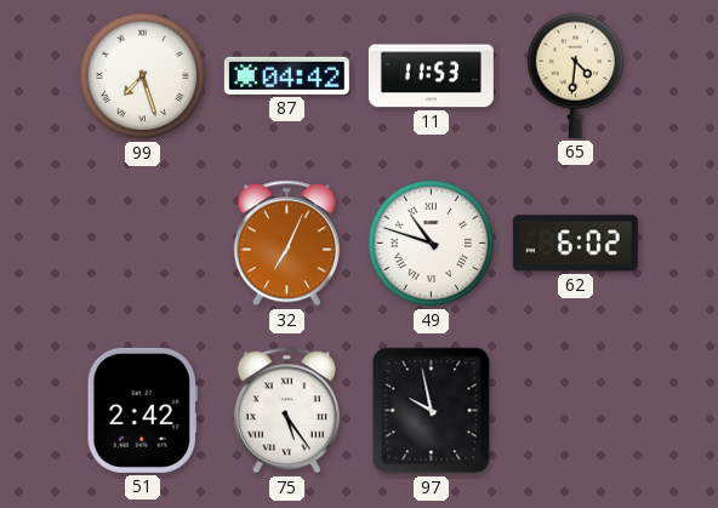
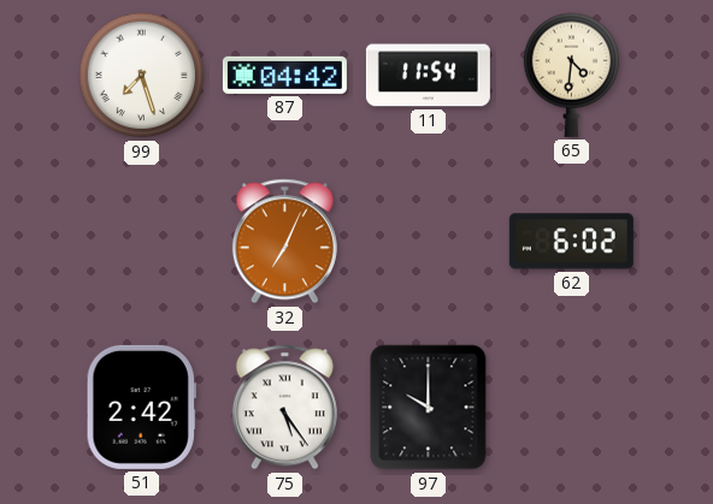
11: 11:53 -> 11:54 (428, 76)
49: 10:48 -> none (432, 244)
97: 9:58 -> 10:00 (429, 408)
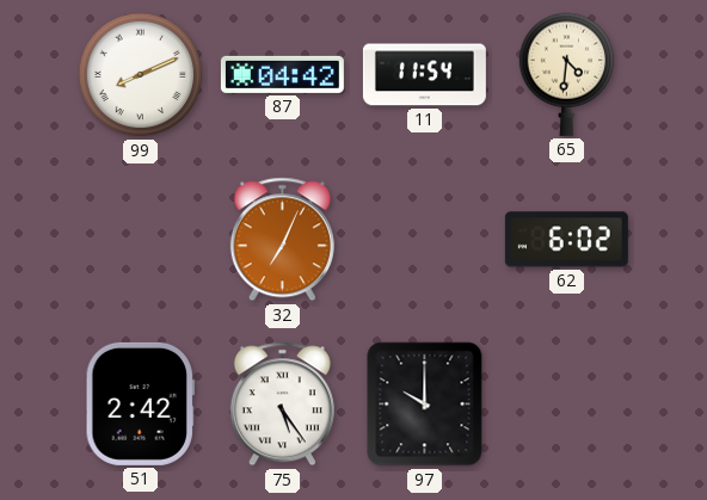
99: 7:27 -> 8:11 (141, 75)
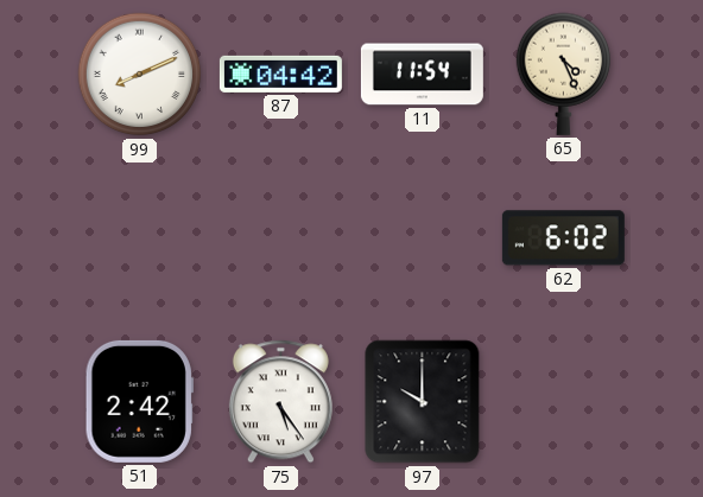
65: 4:31 -> 4:26 (564, 74)
32: 7:04 -> none (282, 240)
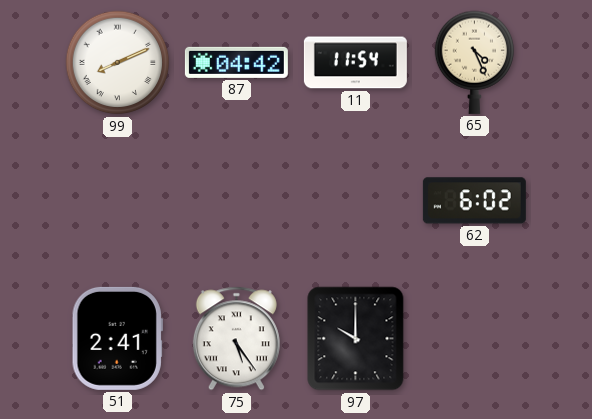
51: 2:42 -> 2:41 (117, 338)
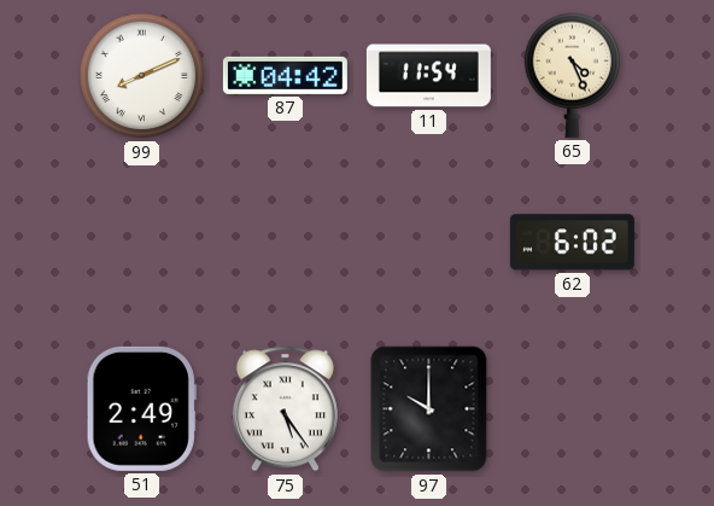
51: 2:41 -> 2:49 (141, 408)
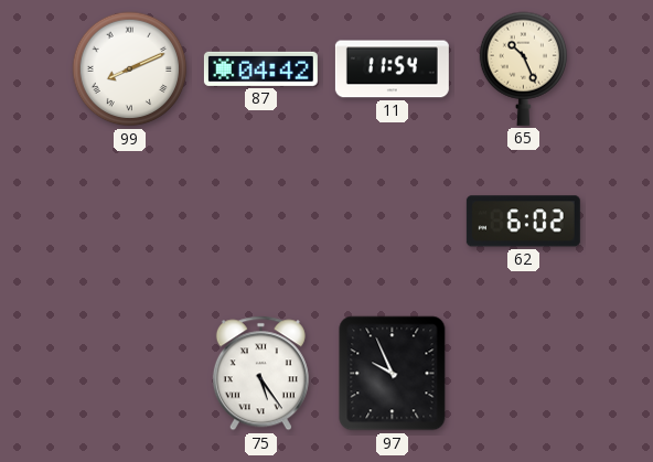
65: 4:26 -> 10:26 (524, 68)
51: 2:49 -> none (141, 408)
97: 10:00 -> 9:56 (393, 374)
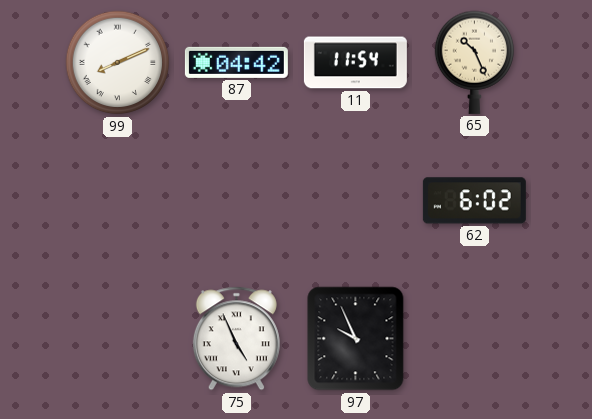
75: 5:24 -> 4:56 (236, 339)
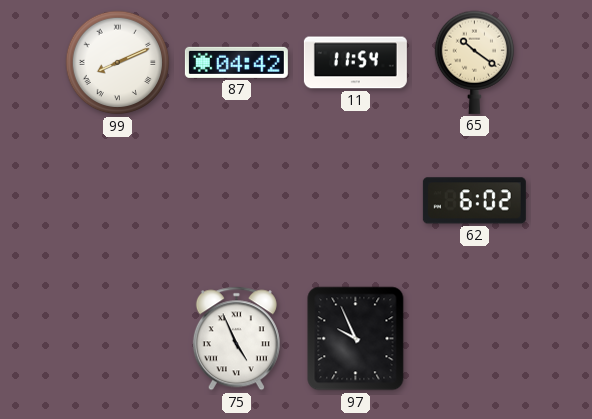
65: 10:26 -> 10:21 (475, 62)
